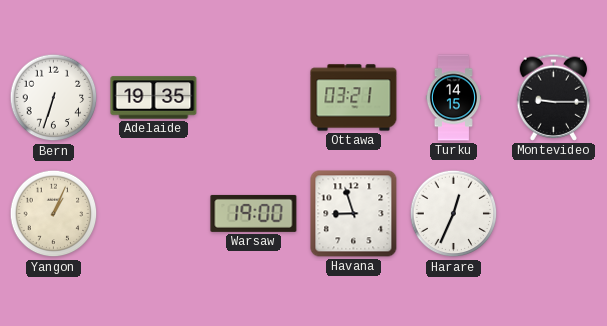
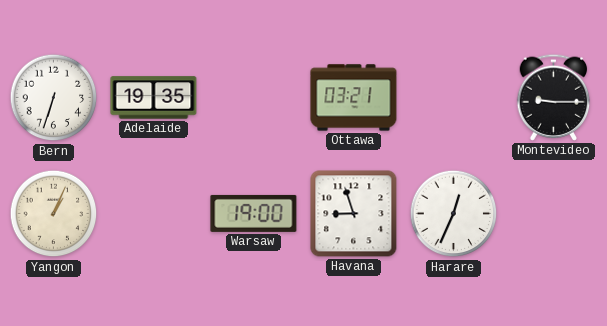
Turku: 14:15 -> none (453, 98)
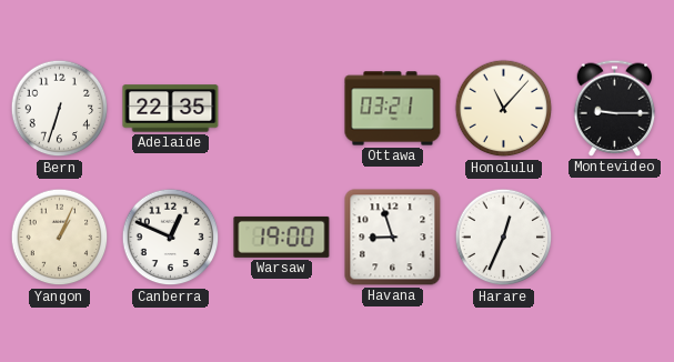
Adelaide: 19:35 -> 22:35 (171, 109)
Honolulu: none -> 11:07 (504, 109)
Canberra: none -> 12:49 (171, 238)
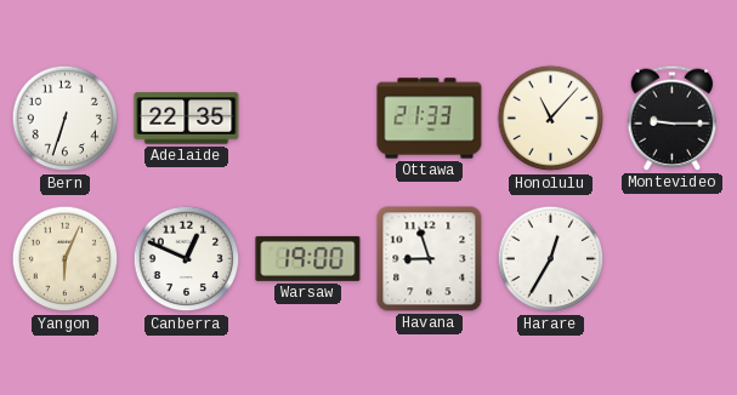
Ottawa: 03:21 -> 21:33 (430, 119)
Yangon: 1:04 -> 6:04 (66, 259)
Harare: 12:34 -> 12:35 (551, 259)
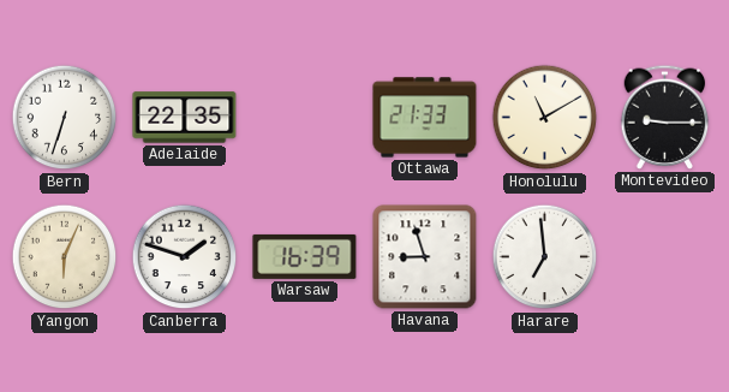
Honolulu: 11:07 -> 11:10 (545, 118)
Canberra: 12:49 -> 1:48 (185, 257)
Warsaw: 19:00 -> 16:39 (305, 256)
Harare: 12:35 -> 6:59 (545, 257)
